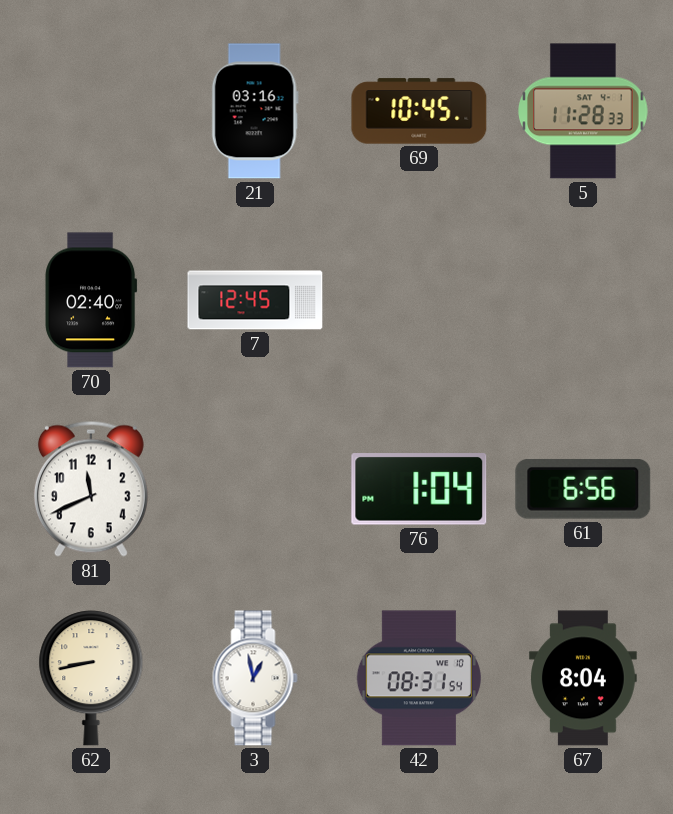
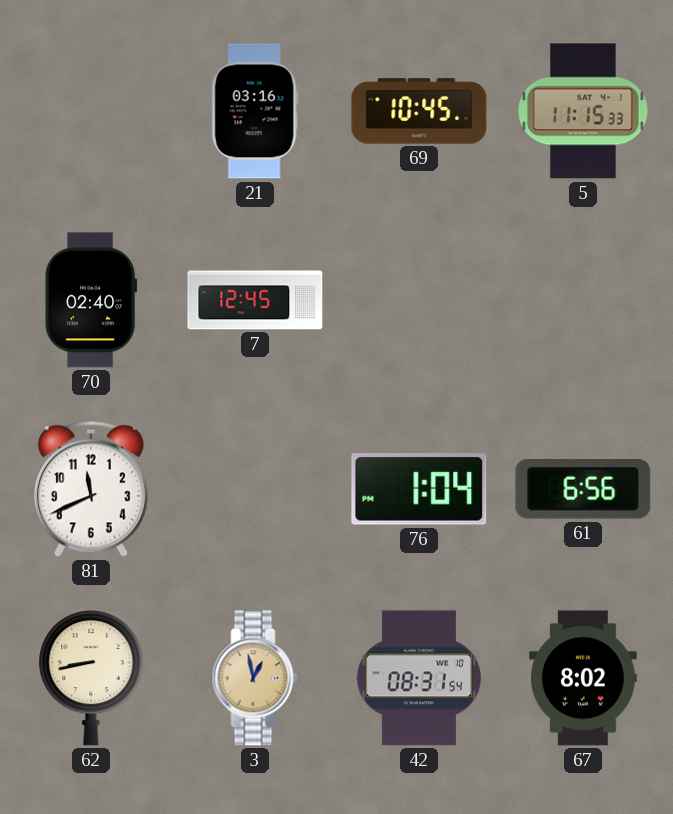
5: 11:28 -> 11:15 (583, 111)
3 dial: white -> champagne (255, 678)
67: 8:04 -> 8:02 (584, 678)
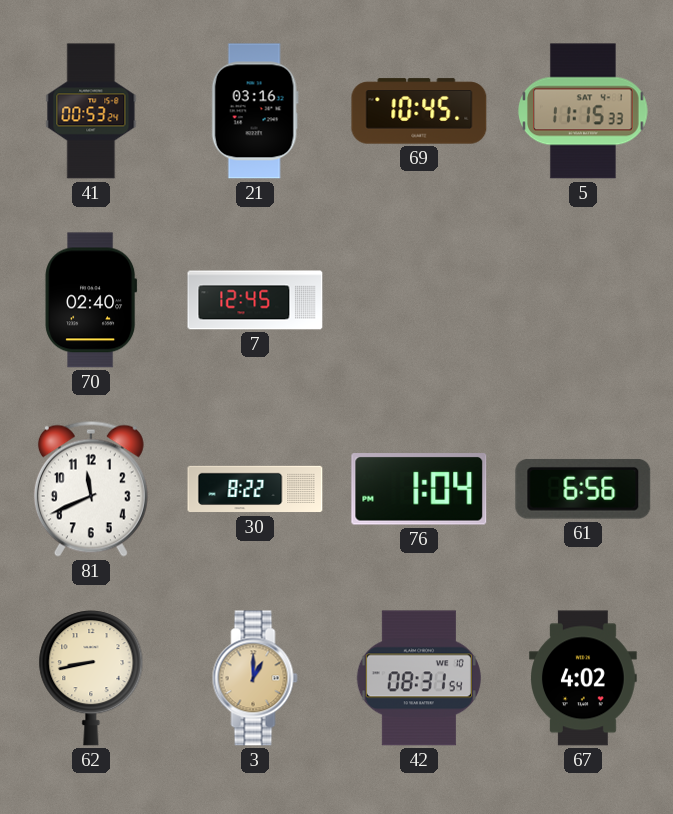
41: none -> 00:53 (91, 111)
30: none -> 8:22 (255, 489)
3: 12:58 -> 1:00 (255, 678)
67: 8:02 -> 4:02 (584, 678)
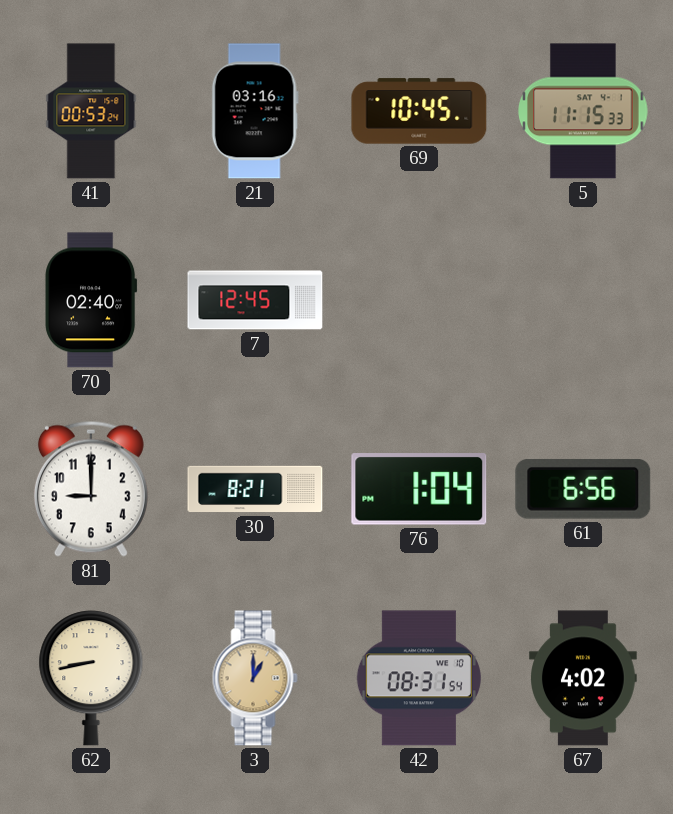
81: 11:41 -> 9:00 (91, 489)
30: 8:22 -> 8:21 (255, 489)
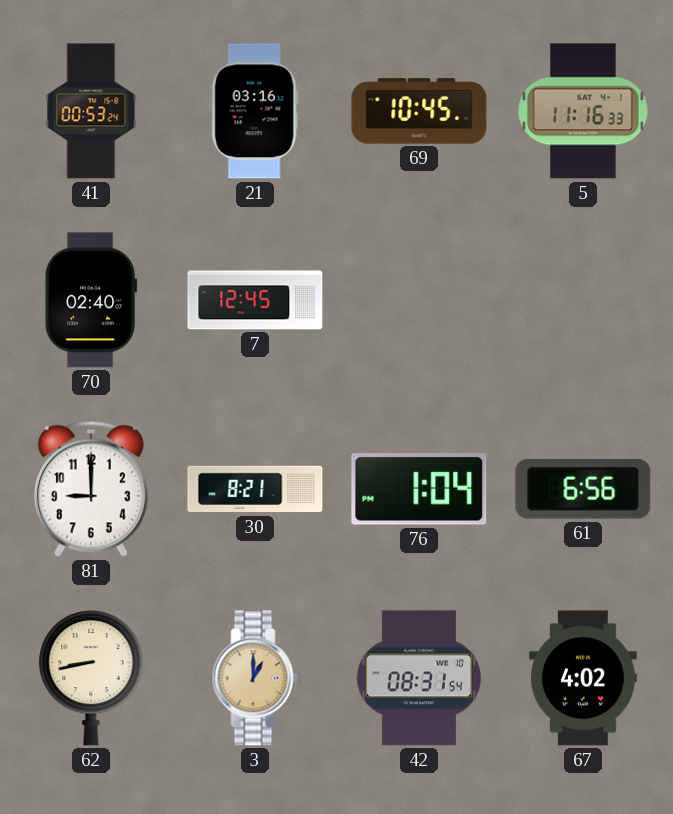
5: 11:15 -> 11:16 (583, 111)
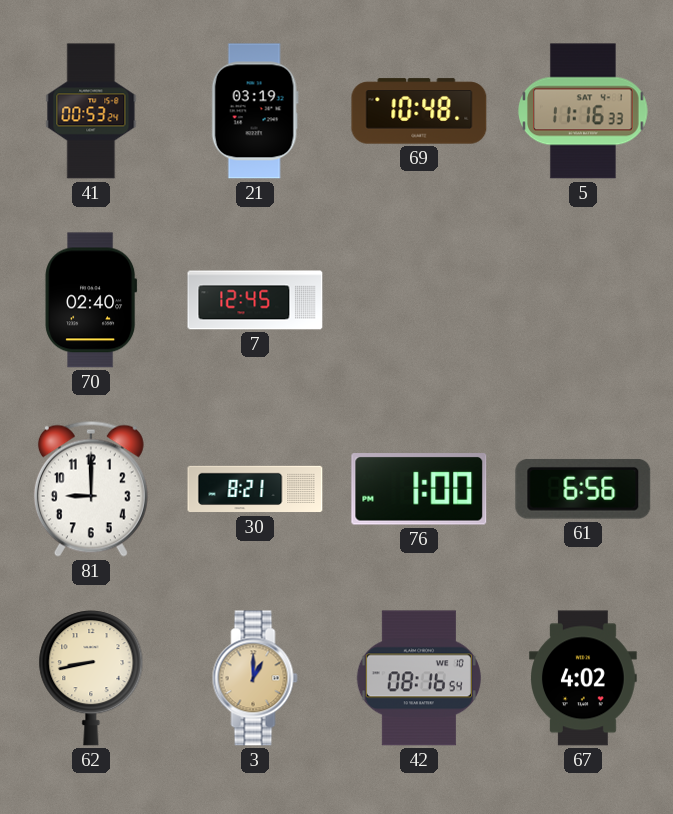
21: 03:16 -> 03:19 (255, 111)
69: 10:45 -> 10:48 (419, 111)
76: 1:04 -> 1:00 (419, 489)
42: 08:31 -> 08:16 (419, 678)
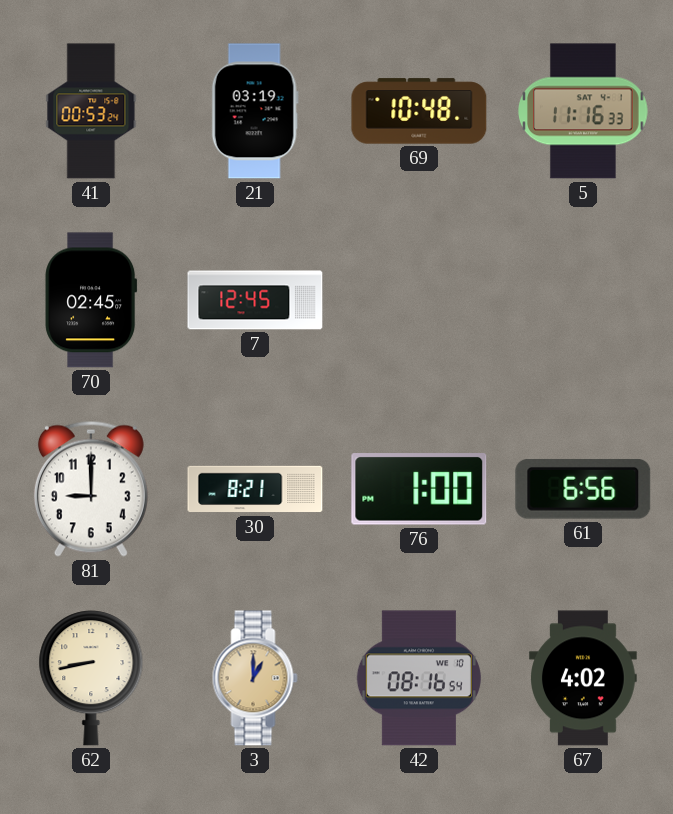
70: 02:40 -> 02:45 (91, 300)
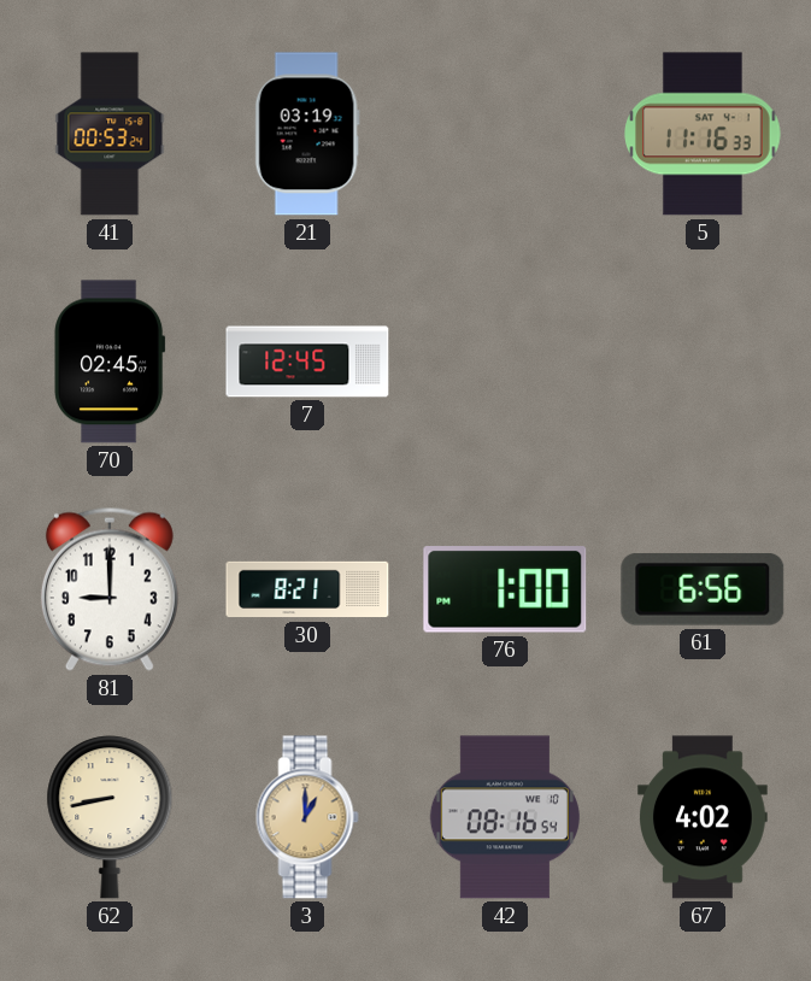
69: 10:48 -> none (419, 111)
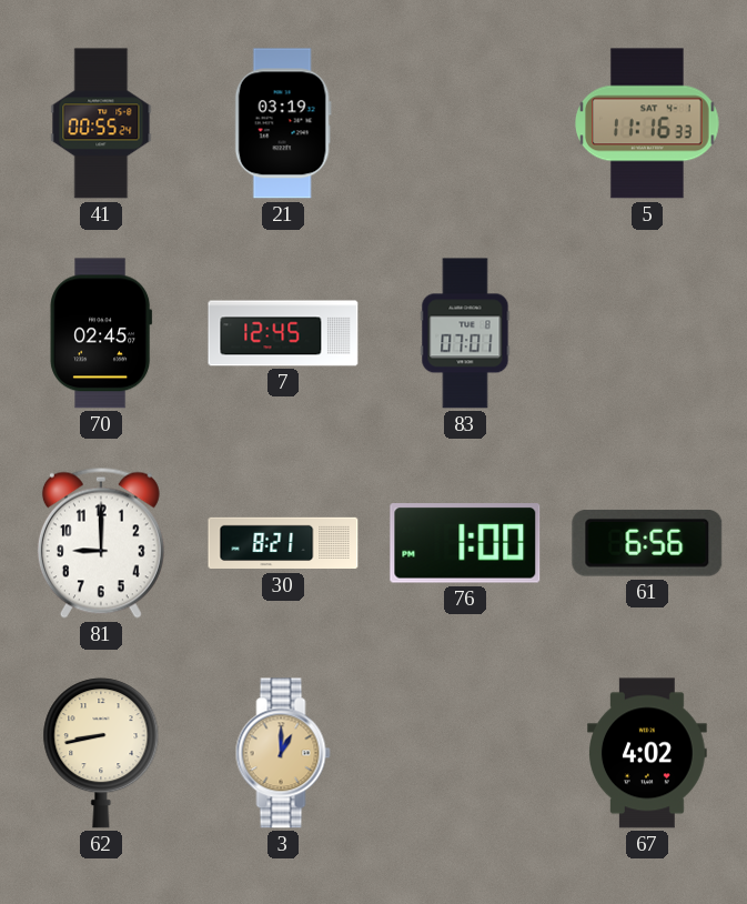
41: 00:53 -> 00:55 (101, 123)
83: none -> 07:01 (465, 333)
42: 08:16 -> none (505, 817)
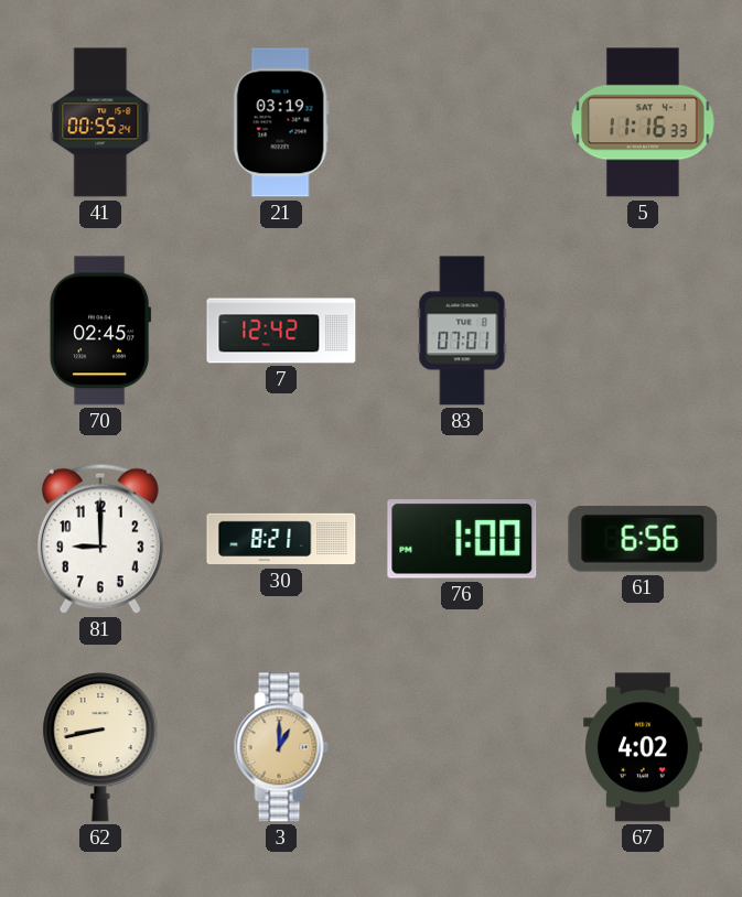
7: 12:45 -> 12:42 (281, 331)
